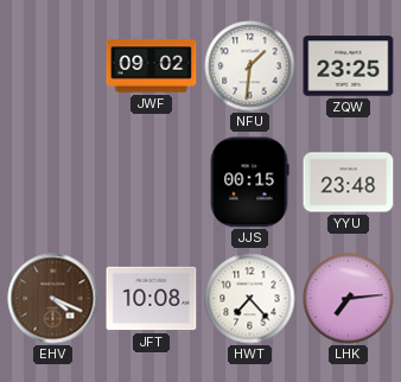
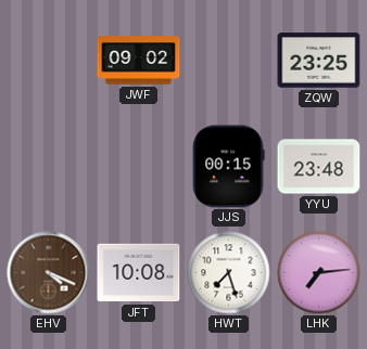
NFU: 1:31 -> none (250, 66)
HWT: 7:23 -> 7:27 (229, 273)
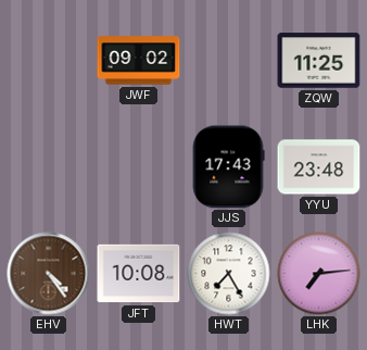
ZQW: 23:25 -> 11:25 (319, 61)
JJS: 00:15 -> 17:43 (228, 167)
EHV: 4:19 -> 4:24 (49, 274)
HWT: 7:27 -> 7:25 (229, 274)
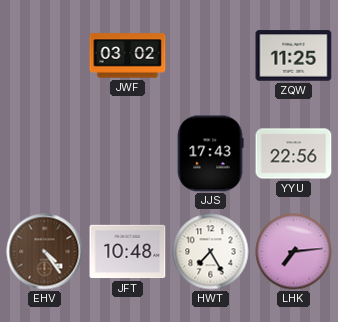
JWF: 09:02 -> 03:02 (128, 56)
YYU: 23:48 -> 22:56 (294, 154)
JFT: 10:08 -> 10:48 (128, 252)
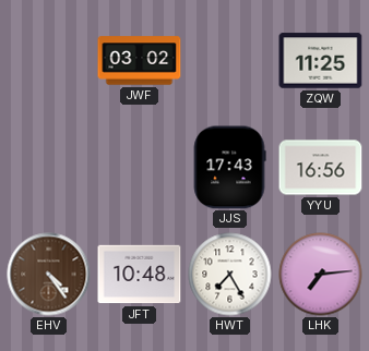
YYU: 22:56 -> 16:56 (321, 168)
